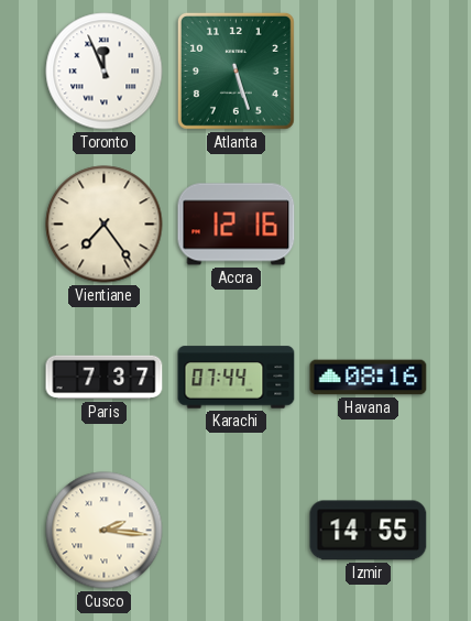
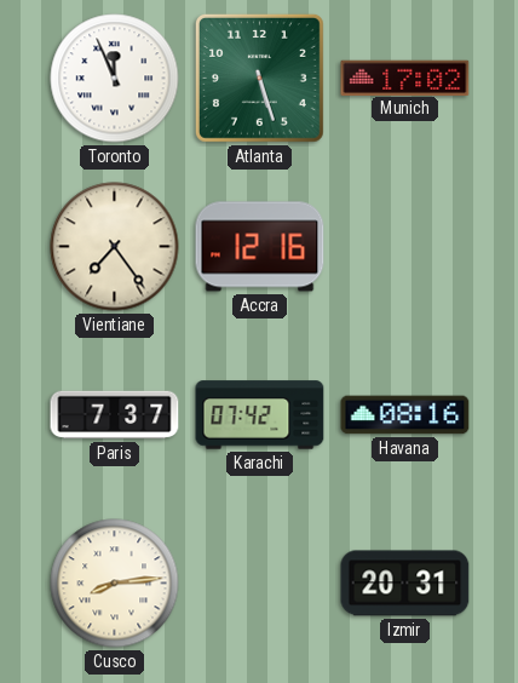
Munich: none -> 17:02 (405, 78)
Karachi: 07:44 -> 07:42 (260, 415)
Cusco: 2:16 -> 8:14 (115, 584)
Izmir: 14:55 -> 20:31 (405, 584)
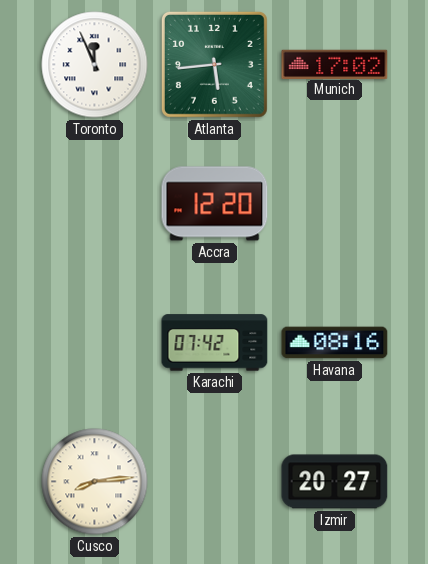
Atlanta: 5:27 -> 5:44 (214, 64)
Vientiane: 7:24 -> none (115, 247)
Accra: 12:16 -> 12:20 (215, 204)
Paris: 7:37 -> none (115, 415)
Izmir: 20:31 -> 20:27 (335, 482)
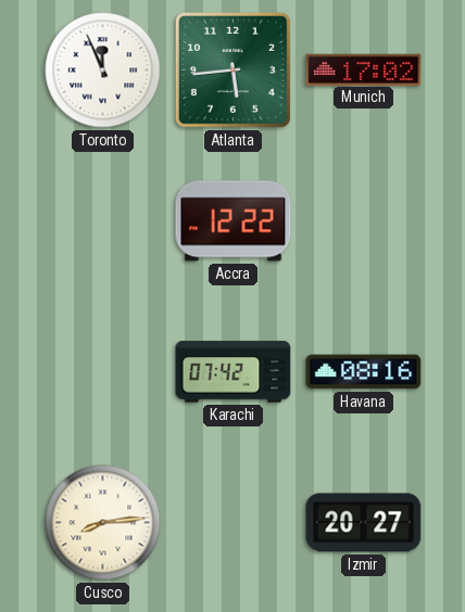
Accra: 12:20 -> 12:22 (234, 221)
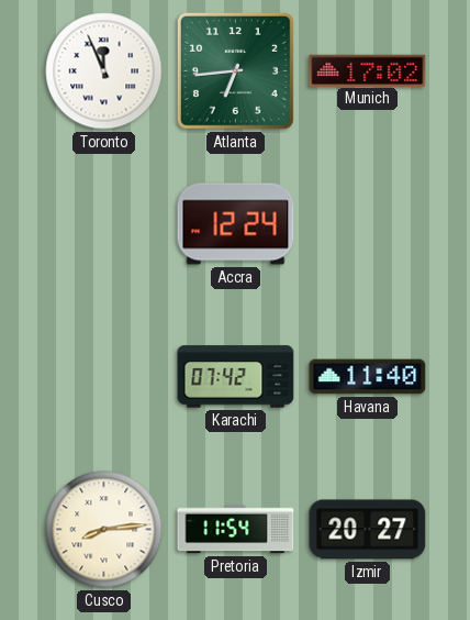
Atlanta: 5:44 -> 6:44 (235, 70)
Accra: 12:22 -> 12:24 (236, 224)
Havana: 08:16 -> 11:40 (368, 377)
Pretoria: none -> 11:54 (236, 530)
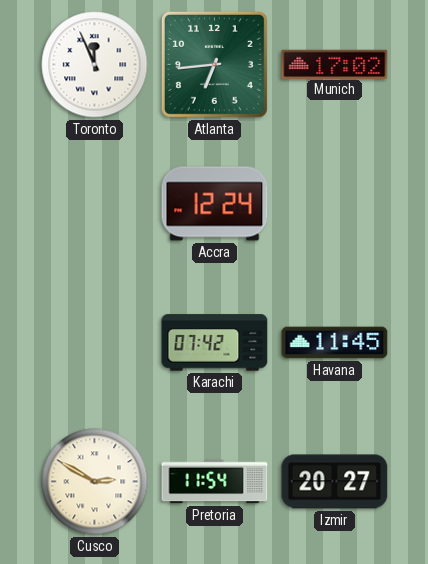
Havana: 11:40 -> 11:45 (335, 343)
Cusco: 8:14 -> 2:50 (95, 482)
